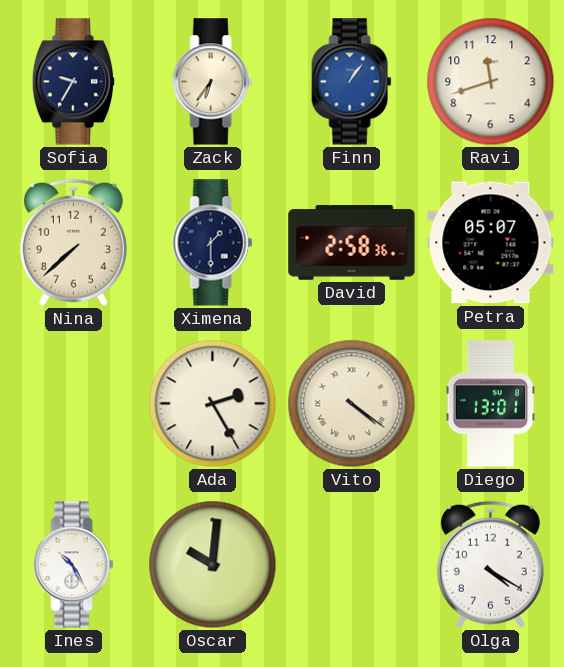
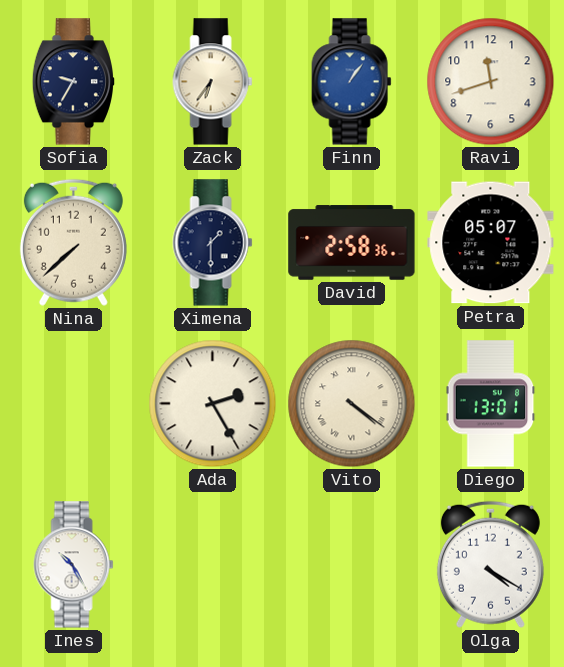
Oscar: 10:01 -> none (213, 565)
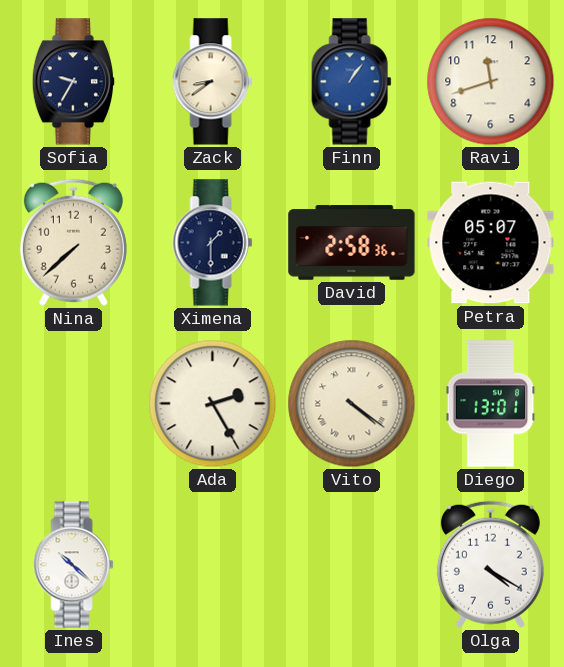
Zack: 6:36 -> 8:39 (213, 82)
Ines: 10:25 -> 10:22 (74, 565)
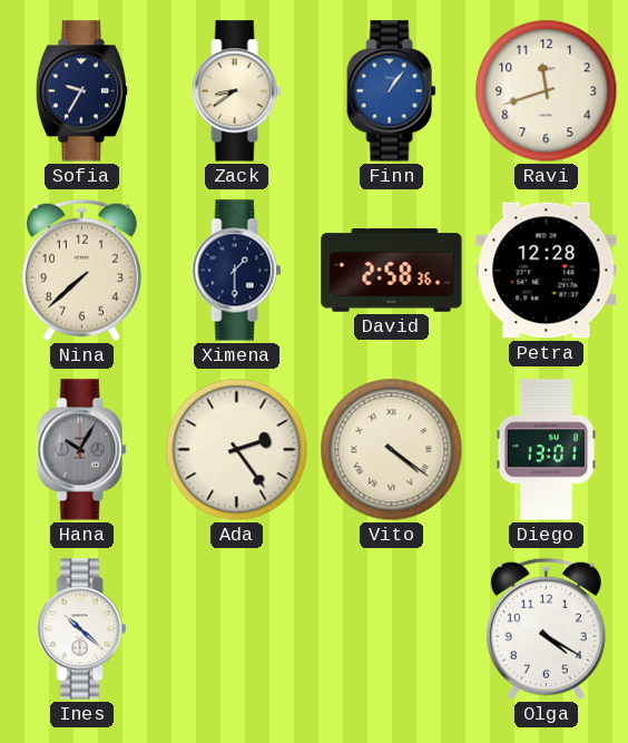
Petra: 05:07 -> 12:28 (547, 271)
Hana: none -> 10:05 (82, 450)
Ada: 2:25 -> 2:24 (237, 450)
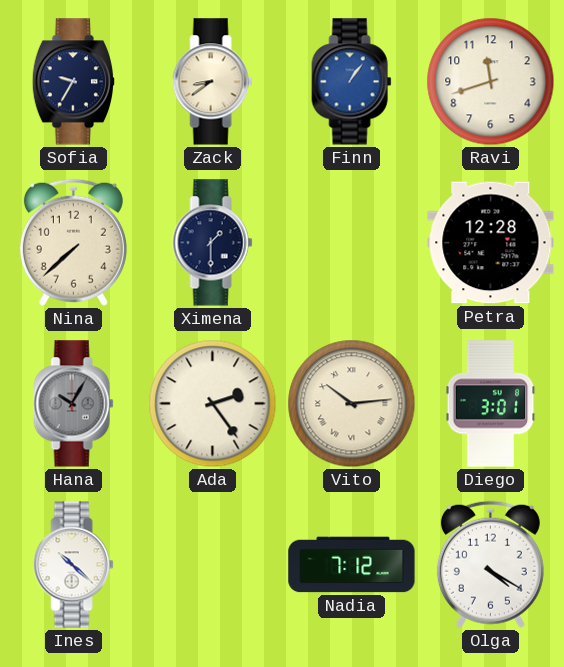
David: 2:58 -> none (392, 271)
Vito: 4:21 -> 10:14 (352, 404)
Diego: 13:01 -> 3:01 (491, 404)
Nadia: none -> 7:12 (352, 565)
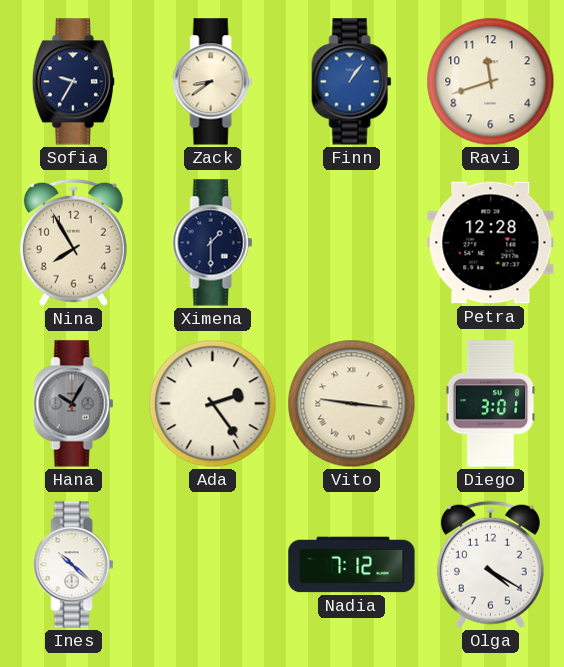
Nina: 7:38 -> 7:55 (73, 242)
Vito: 10:14 -> 9:16 (352, 404)
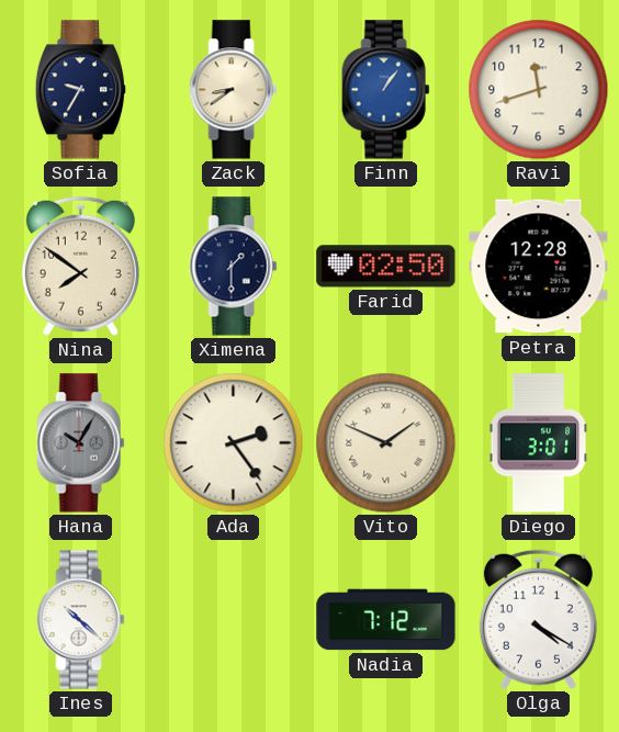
Nina: 7:55 -> 7:51 (80, 266)
Farid: none -> 02:50 (386, 267)
Vito: 9:16 -> 1:49 (386, 443)
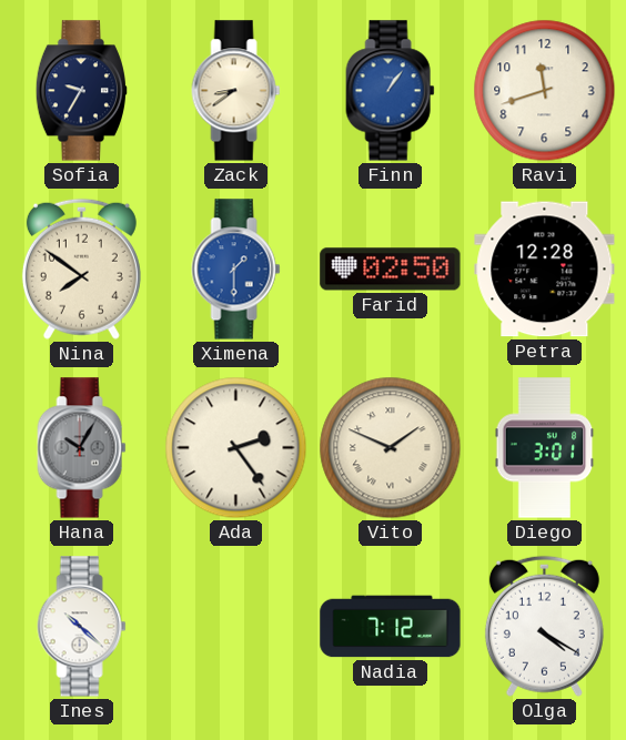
Ximena dial: navy -> blue (236, 270)
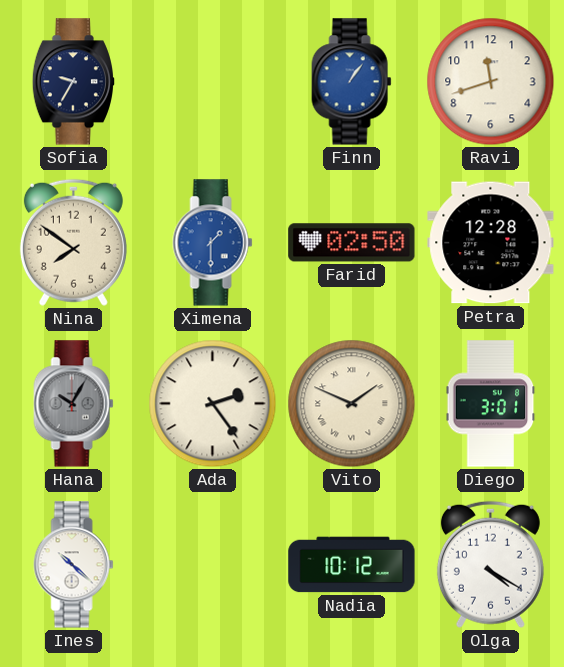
Zack: 8:39 -> none (236, 91)
Nadia: 7:12 -> 10:12 (352, 565)
